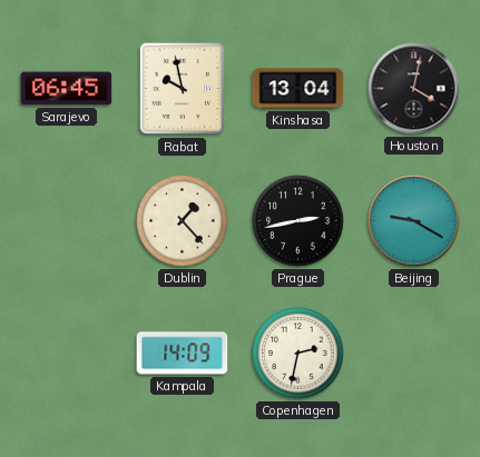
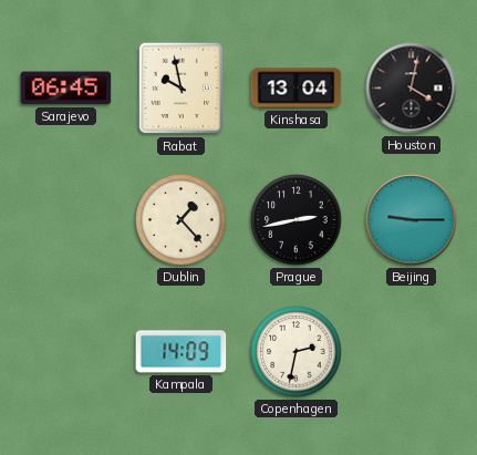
Beijing: 9:20 -> 9:15 (412, 220)
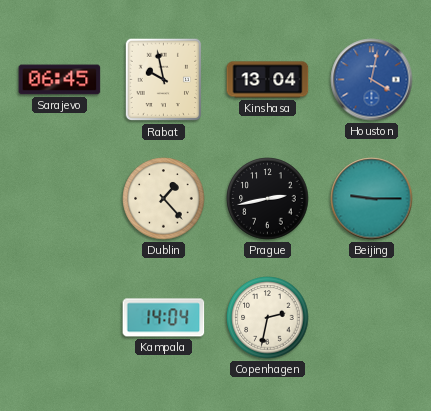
Houston dial: black -> blue (372, 80)
Kampala: 14:09 -> 14:04 (164, 318)
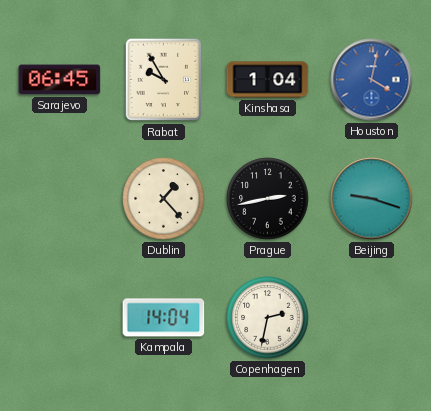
Rabat: 9:58 -> 9:55 (164, 80)
Kinshasa: 13:04 -> 1:04 (268, 80)
Beijing: 9:15 -> 9:18 (372, 199)
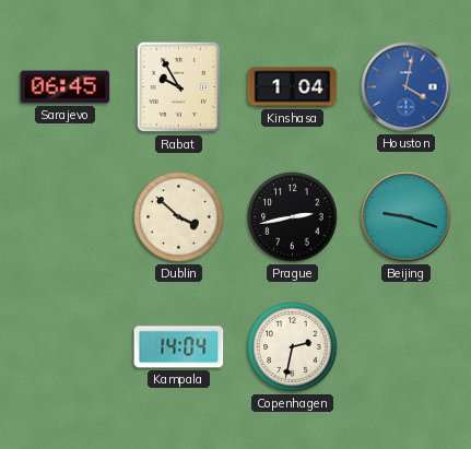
Dublin: 1:23 -> 3:52 (179, 217)
